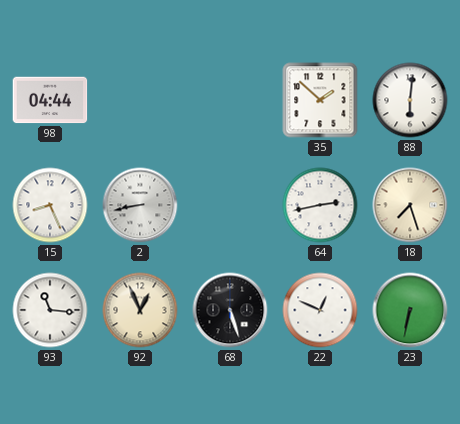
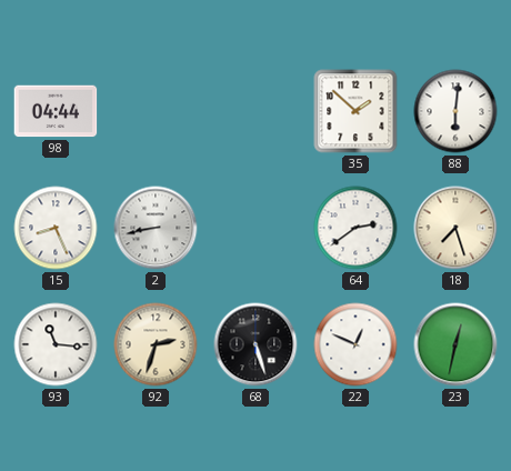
64: 2:43 -> 2:39 (355, 228)
92: 12:56 -> 2:33 (156, 344)
23: 6:32 -> 12:32 (455, 344)
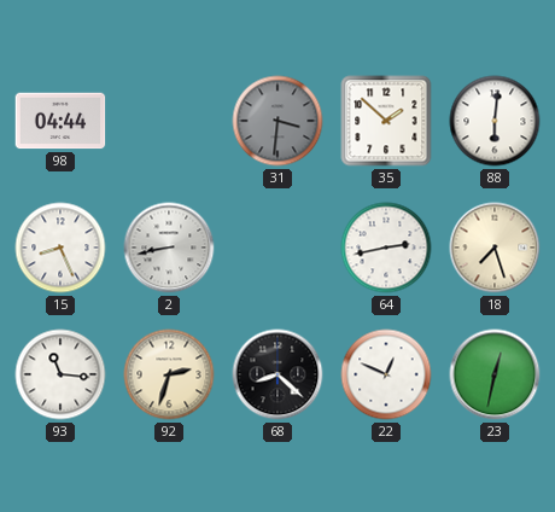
31: none -> 3:31 (277, 121)
64: 2:39 -> 2:43 (386, 248)
68: 5:27 -> 8:22 (277, 374)
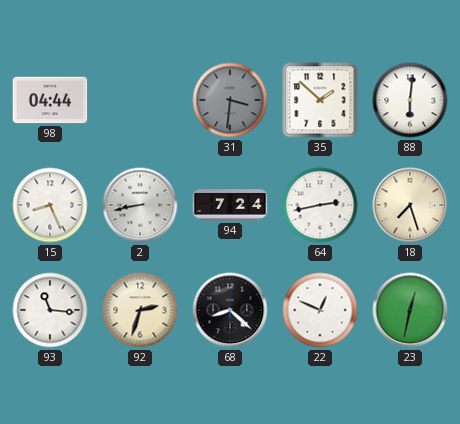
94: none -> 7:24 (230, 205)
